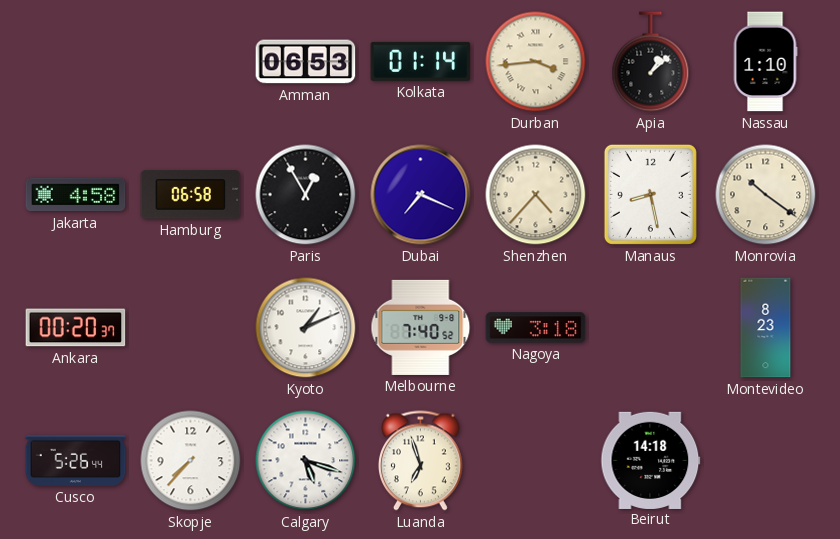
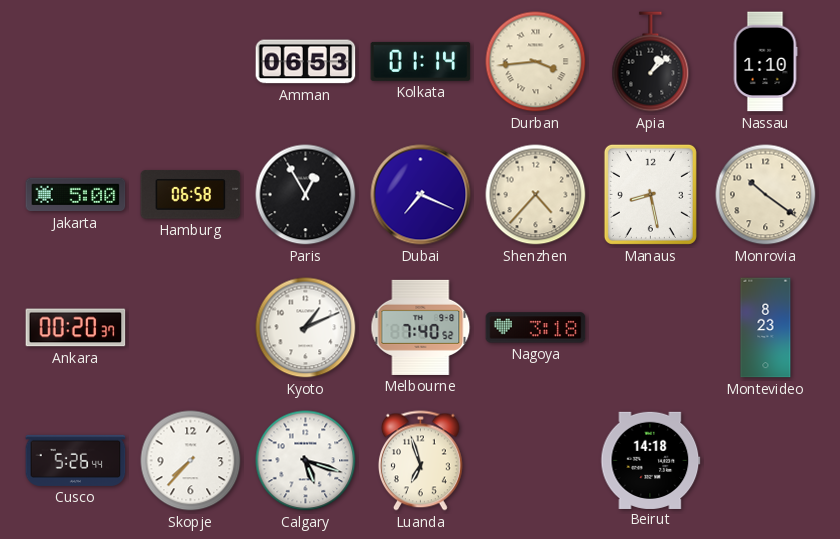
Jakarta: 4:58 -> 5:00 (76, 195)
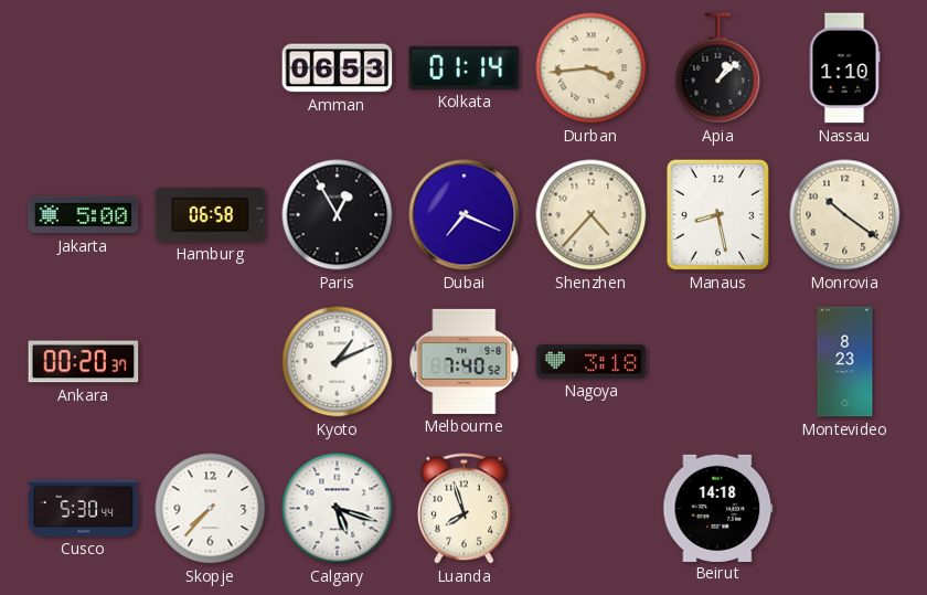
Cusco: 5:26 -> 5:30 (84, 508)
Luanda: 6:57 -> 7:57 (464, 509)
